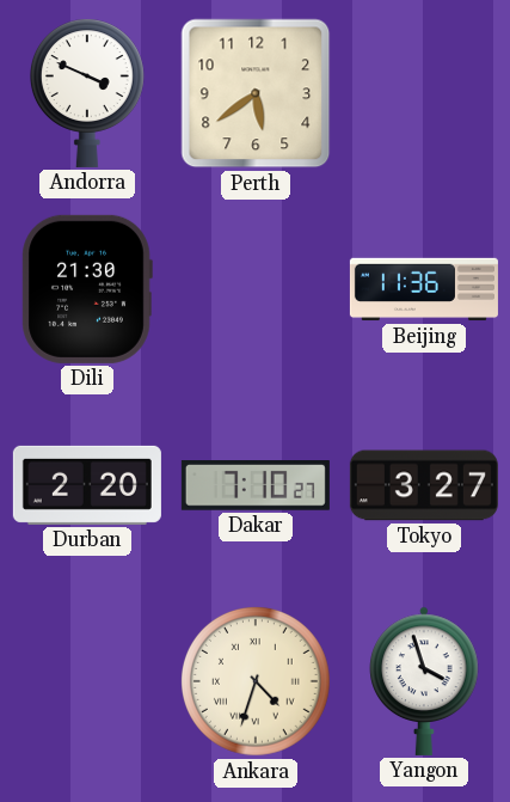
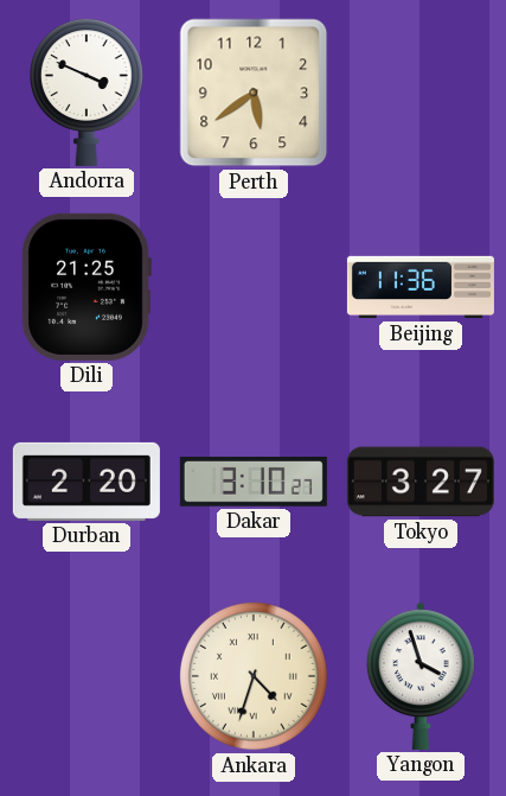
Dili: 21:30 -> 21:25 (87, 287)
Dakar: 7:10 -> 3:10 (254, 483)
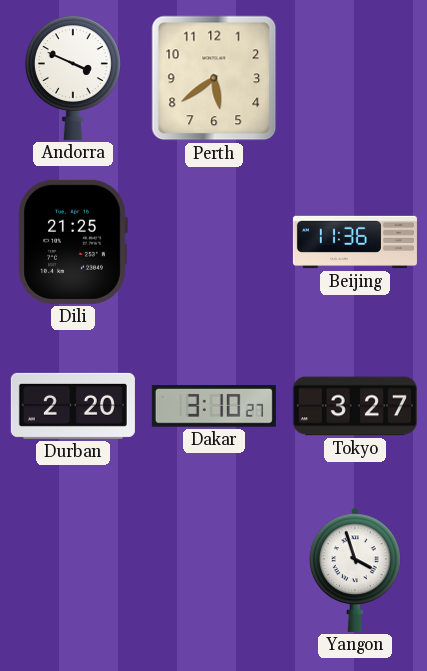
Ankara: 4:33 -> none (254, 676)
